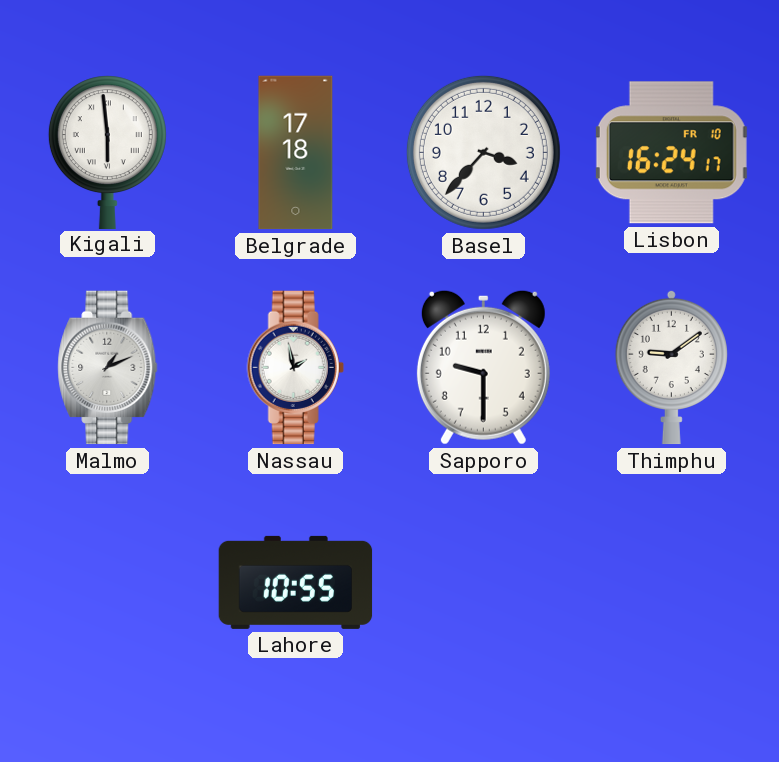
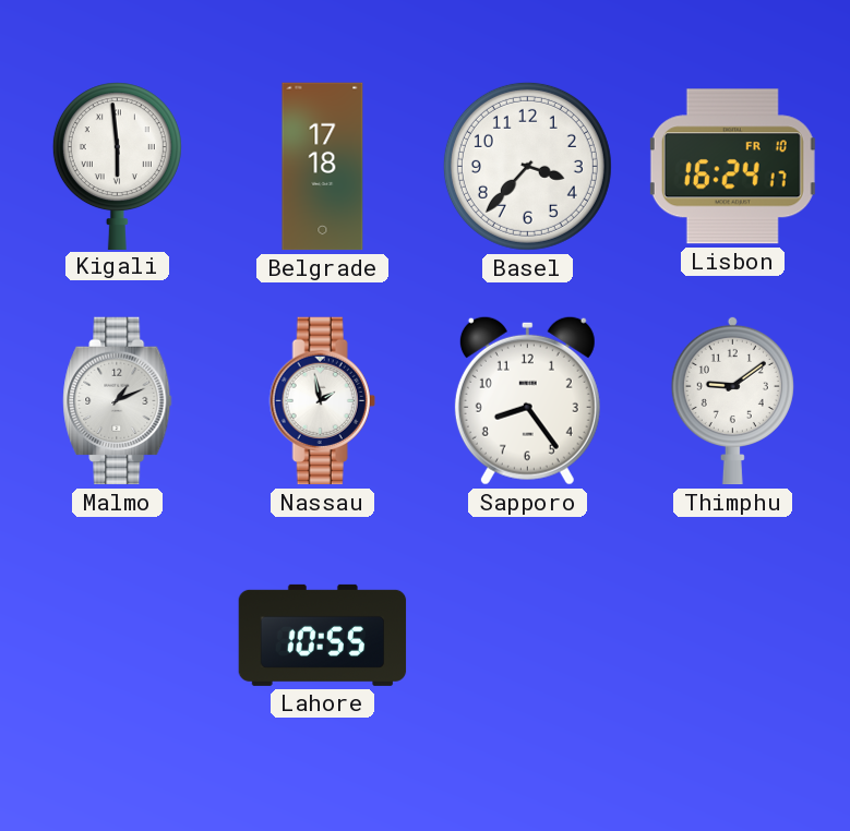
Sapporo: 9:30 -> 8:24 (527, 400)
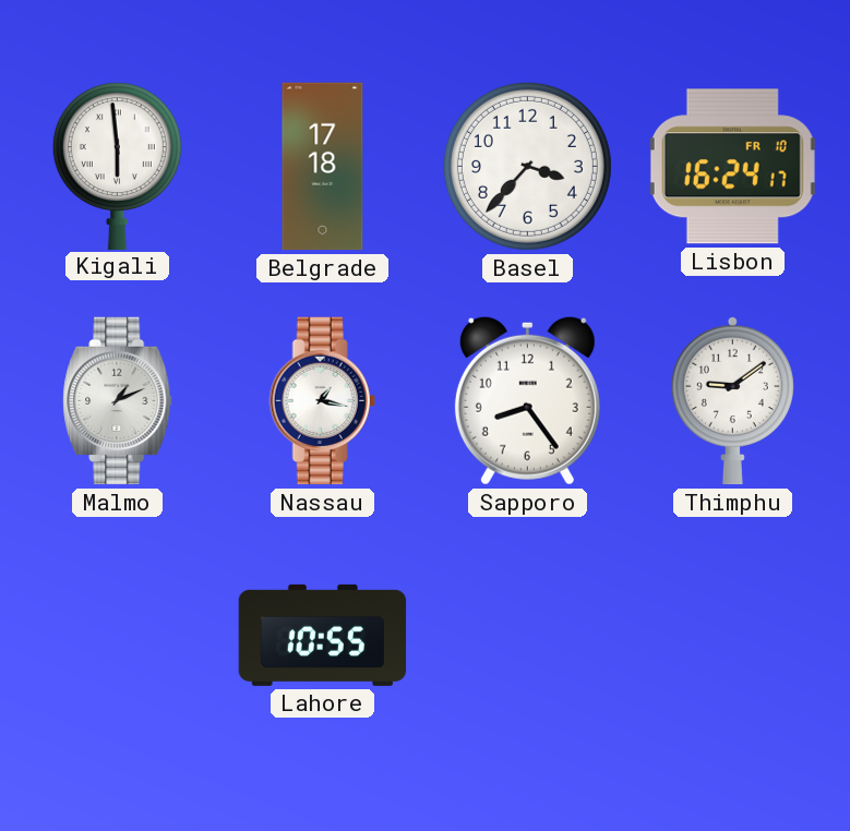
Nassau: 1:58 -> 1:17 (322, 401)
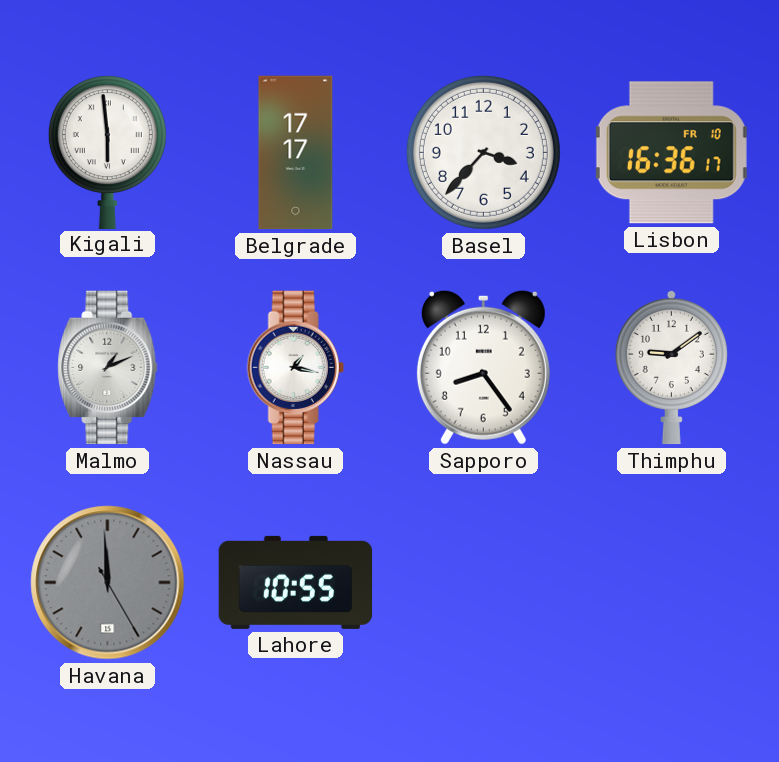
Belgrade: 17:18 -> 17:17 (296, 153)
Lisbon: 16:24 -> 16:36 (671, 153)
Havana: none -> 11:59 (108, 583)
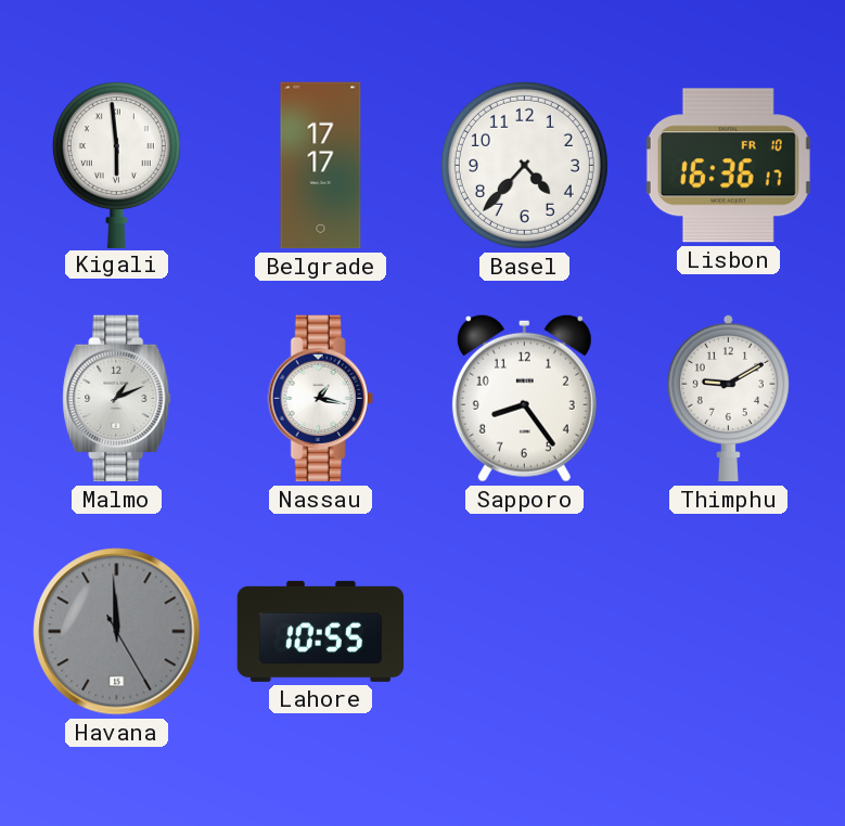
Basel: 3:37 -> 4:37 (524, 165)
Thimphu: 9:09 -> 9:10 (728, 398)
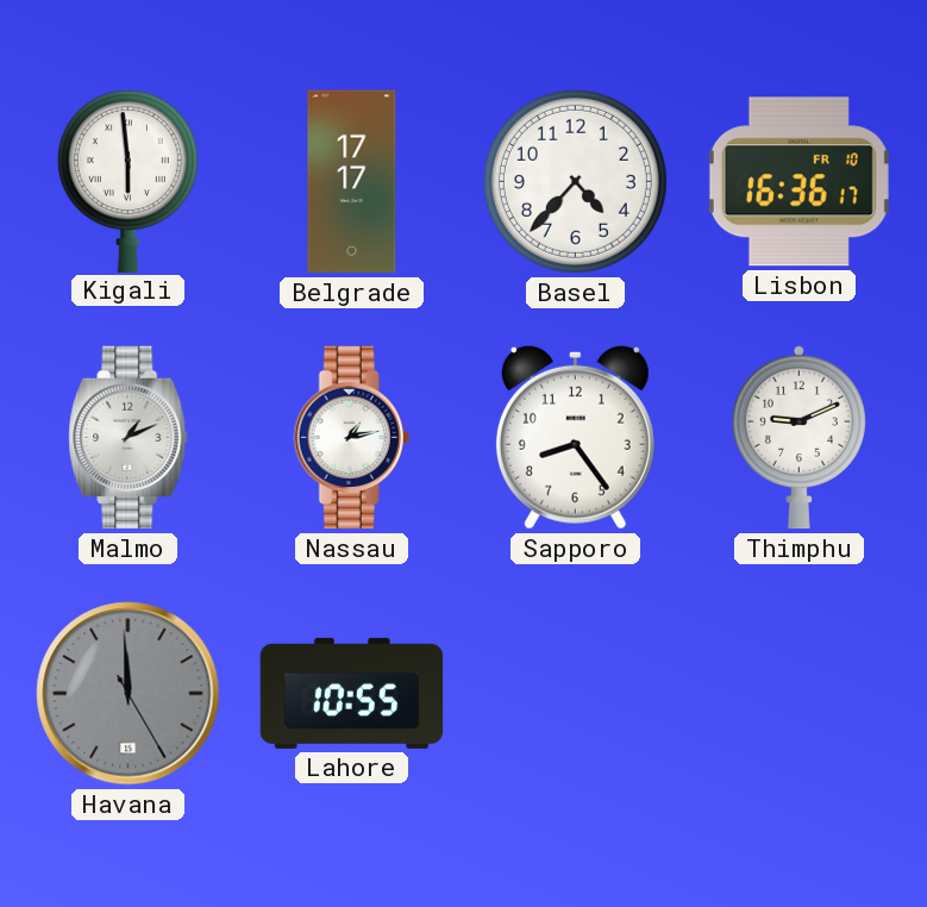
Nassau: 1:17 -> 1:13 (351, 438)
Thimphu: 9:10 -> 9:11 (798, 437)
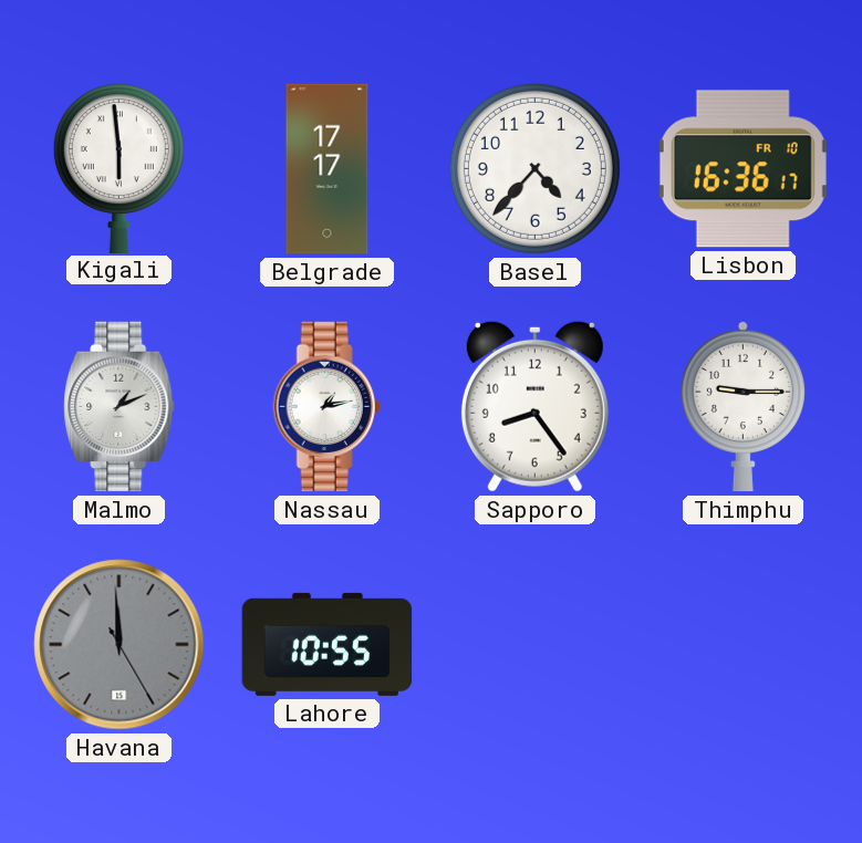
Thimphu: 9:11 -> 9:15 (742, 406)
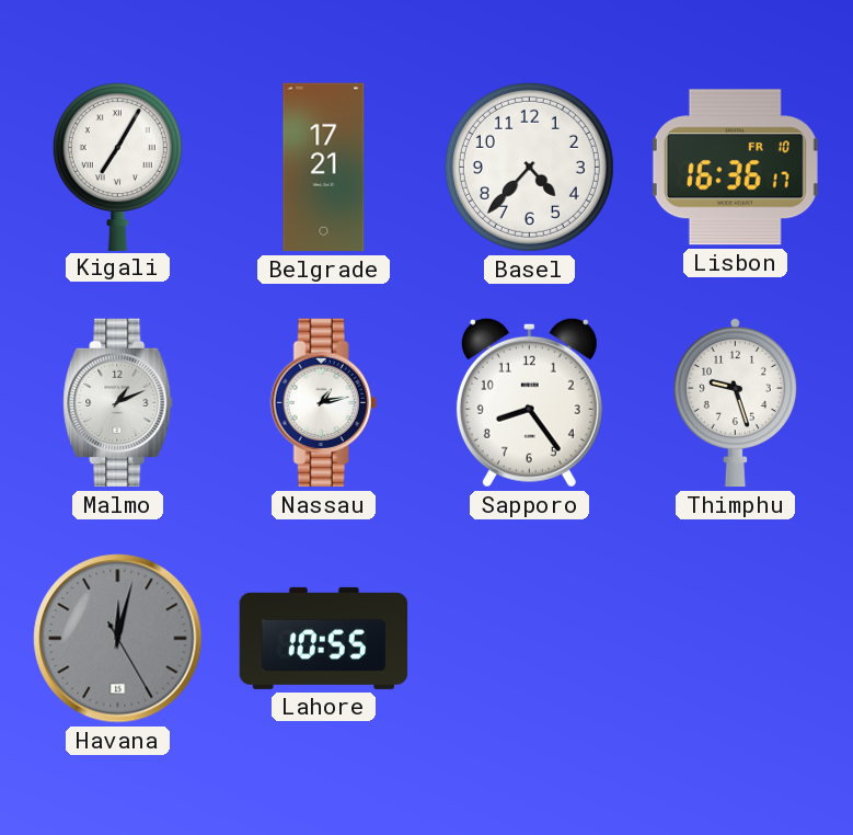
Kigali: 5:59 -> 7:05 (117, 167)
Belgrade: 17:17 -> 17:21 (324, 168)
Thimphu: 9:15 -> 9:27 (735, 402)
Havana: 11:59 -> 12:02 (118, 639)
